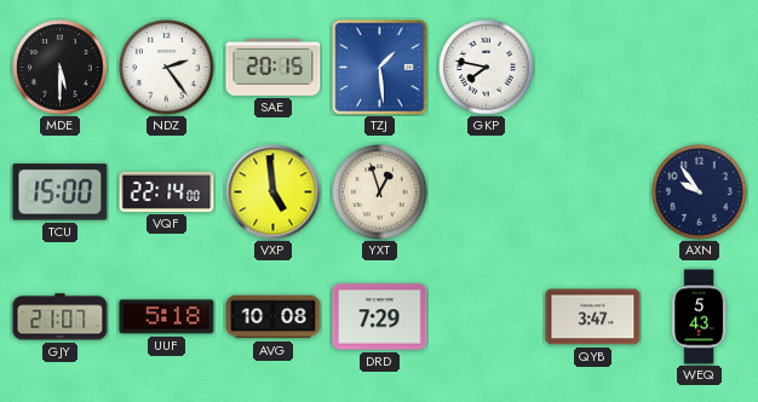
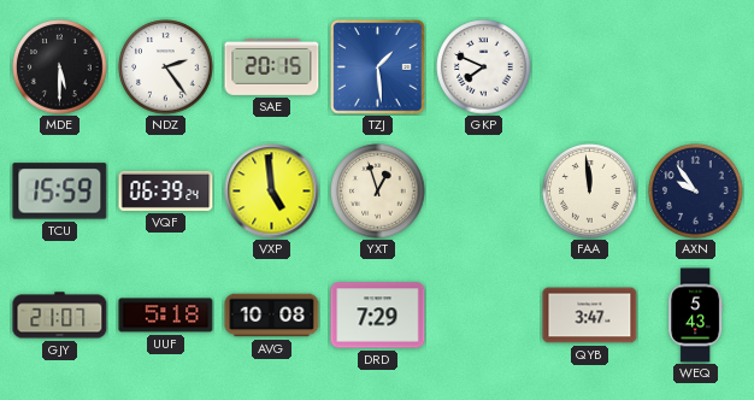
GKP: 7:47 -> 7:49 (484, 67)
TCU: 15:00 -> 15:59 (60, 192)
VQF: 22:14 -> 06:39 (166, 190)
FAA: none -> 11:59 (590, 192)
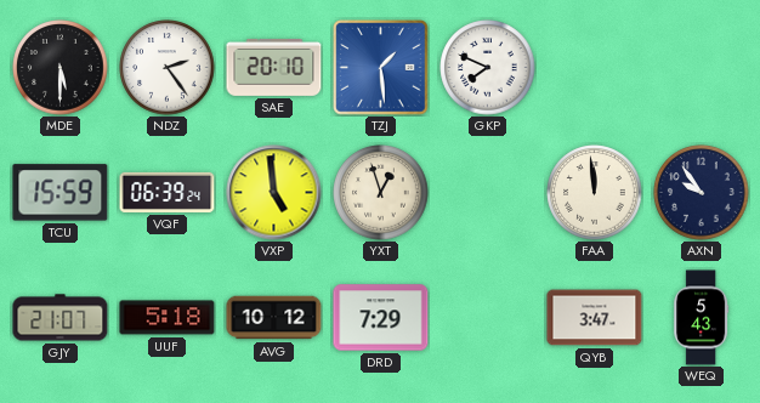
SAE: 20:15 -> 20:10 (274, 67)
AVG: 10:08 -> 10:12 (274, 318)
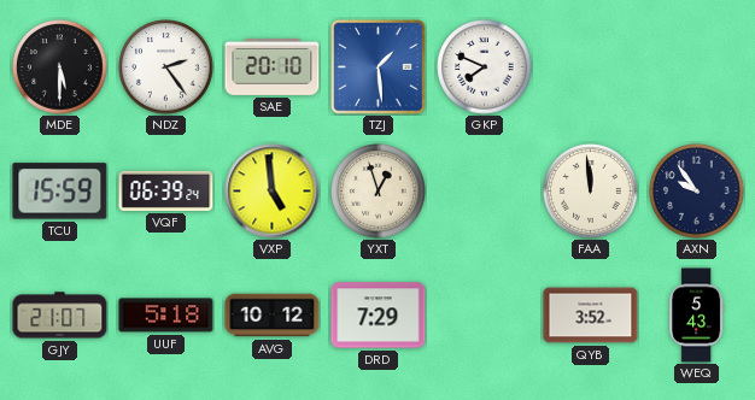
QYB: 3:47 -> 3:52 (591, 316)
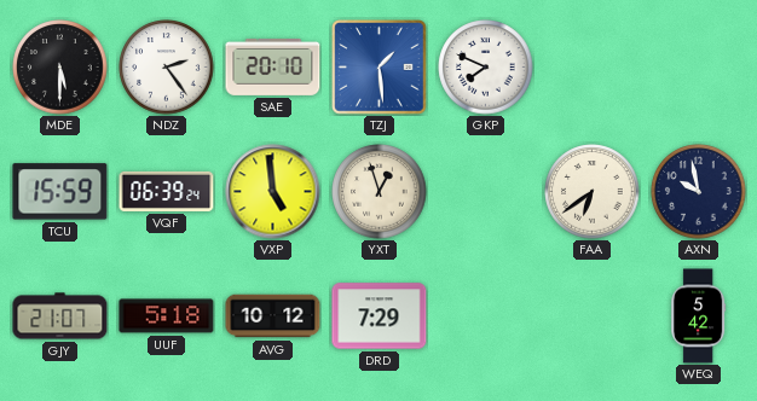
FAA: 11:59 -> 6:39 (593, 192)
AXN: 9:54 -> 9:58 (699, 192)
QYB: 3:52 -> none (591, 316)
WEQ: 5:43 -> 5:42 (699, 316)
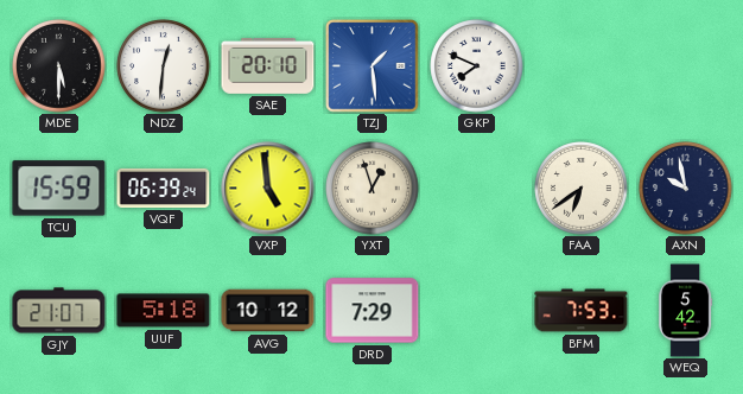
NDZ: 2:24 -> 12:31 (164, 66)
BFM: none -> 7:53 (582, 311)
